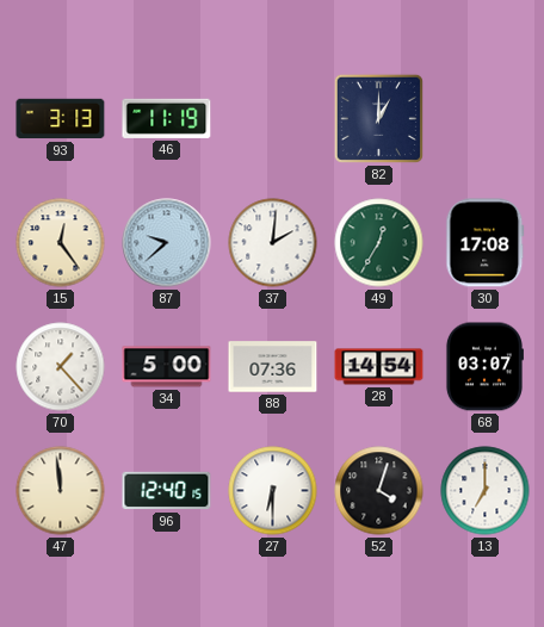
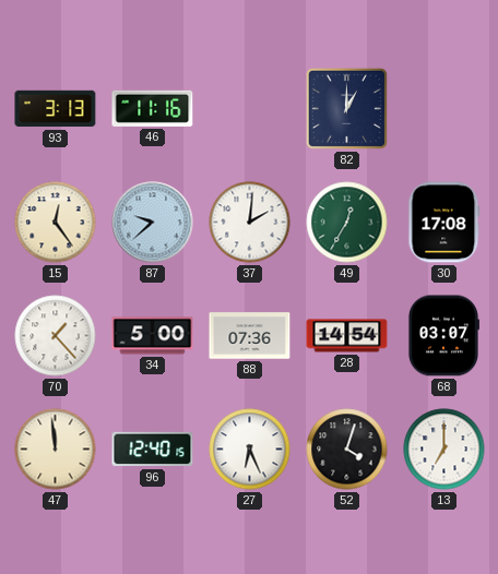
46: 11:19 -> 11:16 (153, 108)
27: 6:30 -> 6:26 (250, 450)
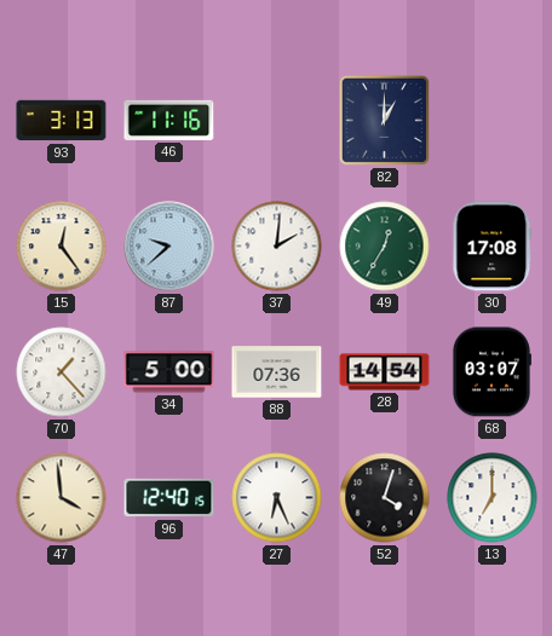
47: 11:59 -> 3:59 (62, 498)
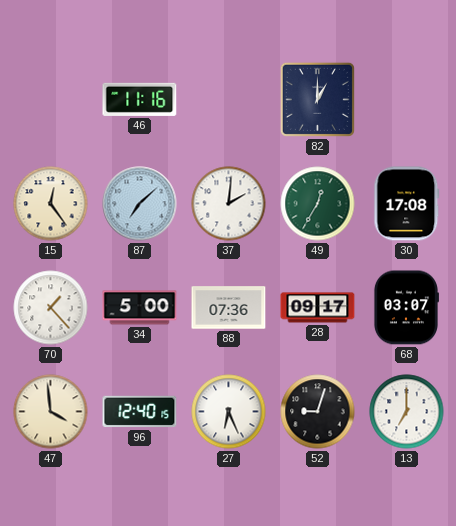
93: 3:13 -> none (62, 121)
87: 9:38 -> 7:08 (140, 204)
28: 14:54 -> 09:17 (318, 308)
52: 4:03 -> 9:03 (318, 412)
